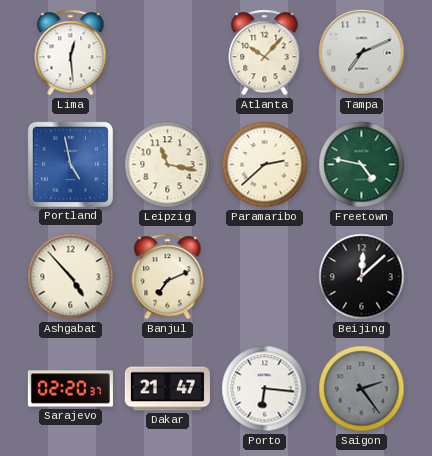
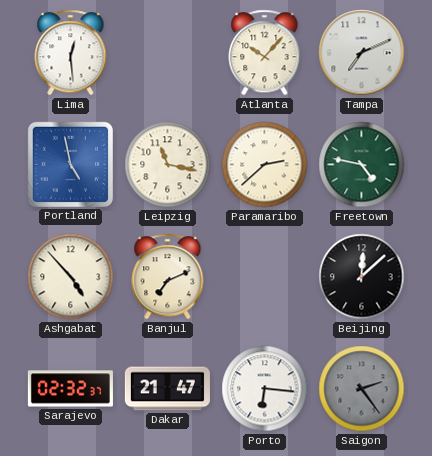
Sarajevo: 02:20 -> 02:32 (70, 389)
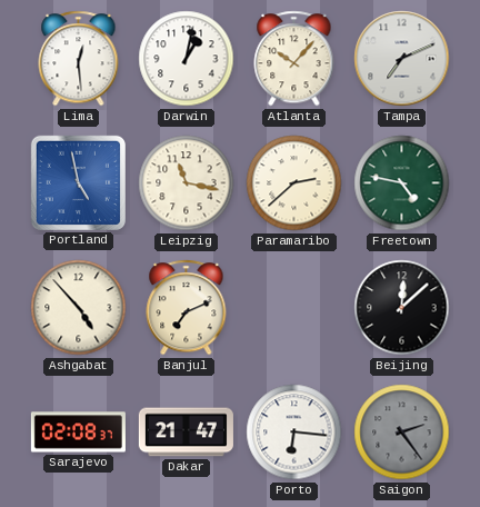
Darwin: none -> 1:02 (187, 59)
Sarajevo: 02:32 -> 02:08 (78, 433)
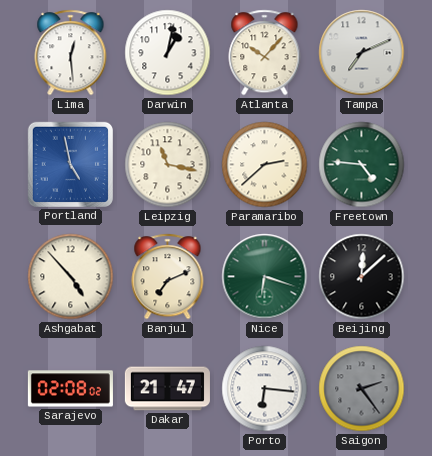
Freetown: 4:47 -> 4:46 (362, 165)
Nice: none -> 6:18 (265, 277)
Sarajevo: 02:08:37 -> 02:08:02 (70, 389)
